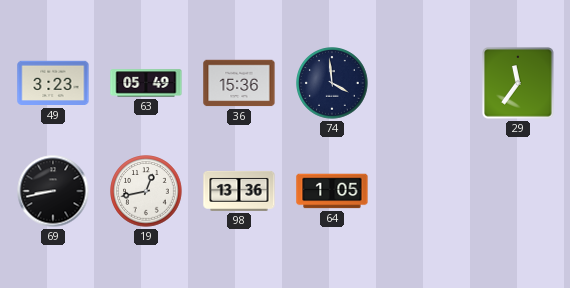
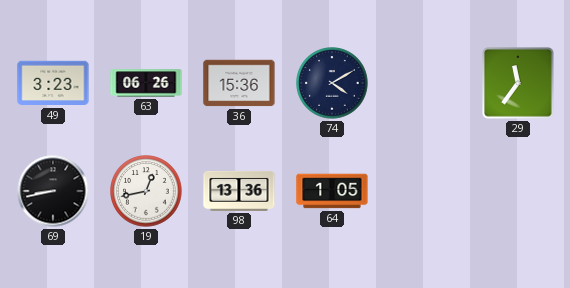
63: 05:49 -> 06:26 (146, 83)
74: 3:59 -> 4:10 (332, 83)
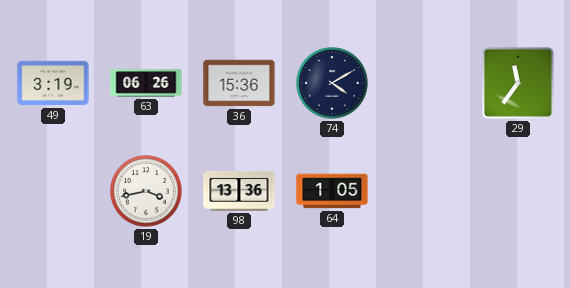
49: 3:23 -> 3:19 (53, 83)
69: 8:43 -> none (53, 191)
19: 12:43 -> 3:43 (146, 191)
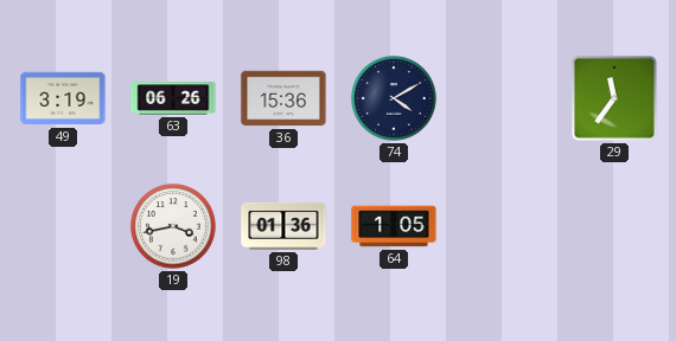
98: 13:36 -> 01:36 (283, 226)
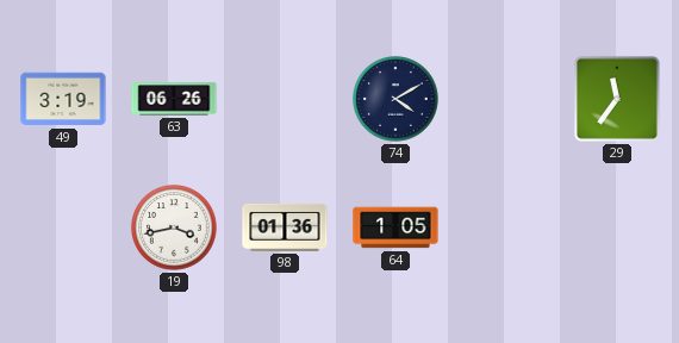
36: 15:36 -> none (283, 98)
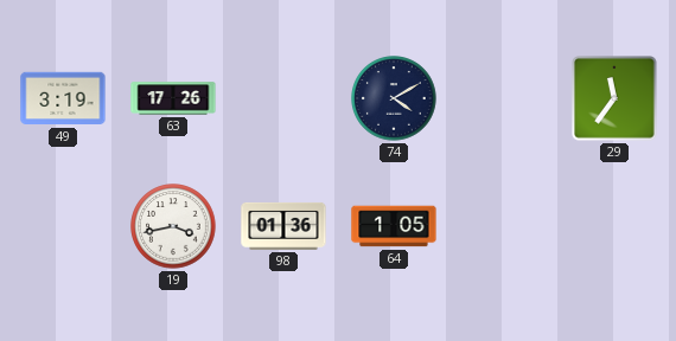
63: 06:26 -> 17:26 (173, 98)
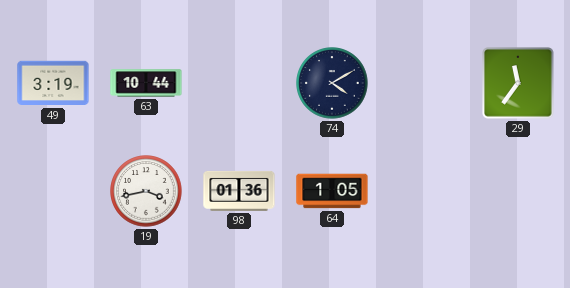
63: 17:26 -> 10:44 (146, 83)
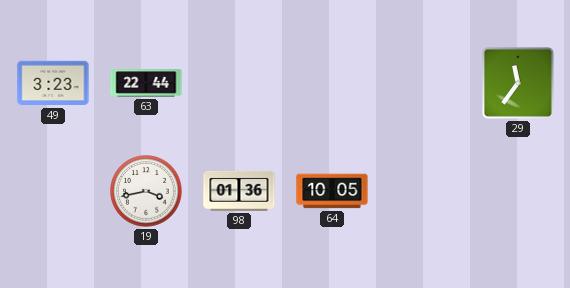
49: 3:19 -> 3:23 (53, 83)
63: 10:44 -> 22:44 (146, 83)
74: 4:10 -> none (332, 83)
64: 1:05 -> 10:05 (332, 191)
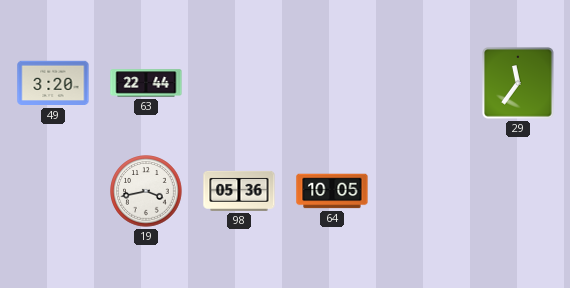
49: 3:23 -> 3:20 (53, 83)
98: 01:36 -> 05:36 (239, 191)
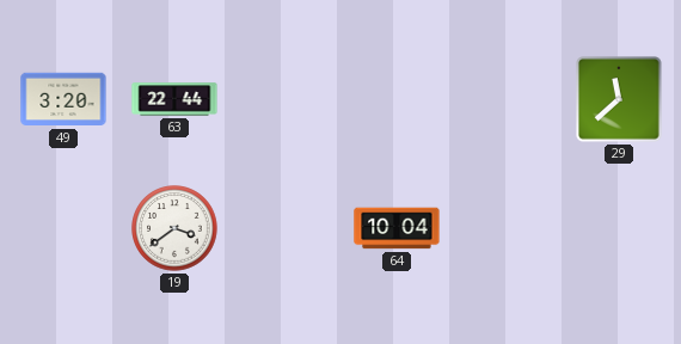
29: 11:36 -> 11:38 (619, 99)
19: 3:43 -> 3:39 (174, 228)
98: 05:36 -> none (239, 191)
64: 10:05 -> 10:04 (397, 228)
